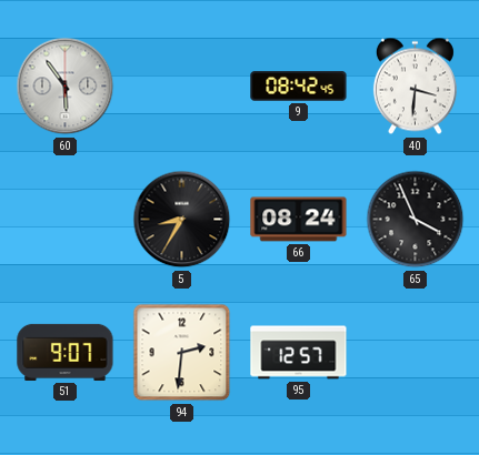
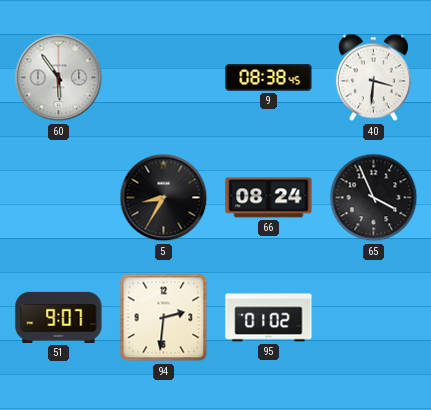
9: 08:42 -> 08:38 (269, 78)
95: 12:57 -> 01:02 (269, 318)
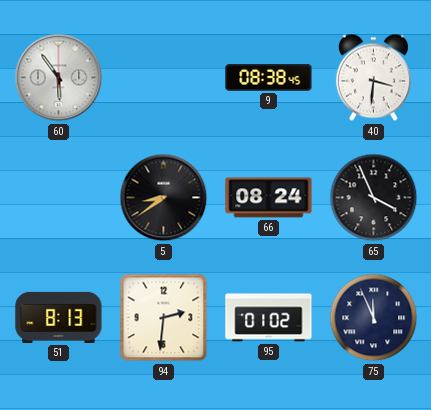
5: 8:35 -> 8:39 (164, 198)
51: 9:07 -> 8:13 (59, 317)
75: none -> 11:56 (374, 318)
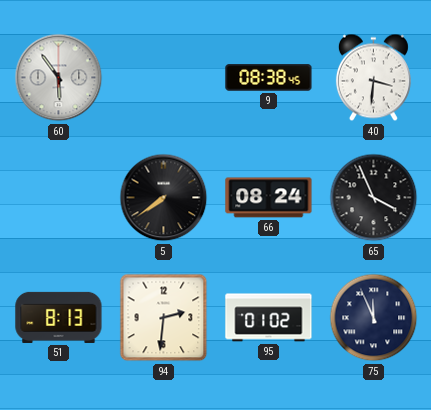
5: 8:39 -> 7:39 (164, 198)
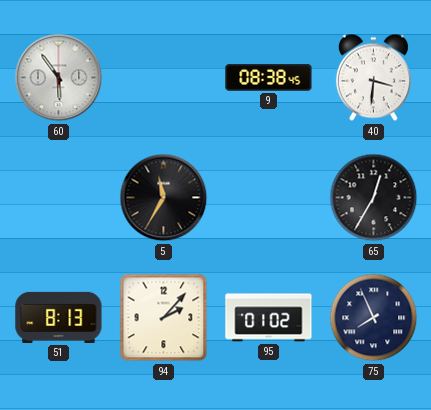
5: 7:39 -> 11:35 (164, 198)
66: 08:24 -> none (269, 198)
65: 3:56 -> 12:35 (374, 198)
94: 2:31 -> 2:07 (164, 318)
75: 11:56 -> 7:56 (374, 318)
